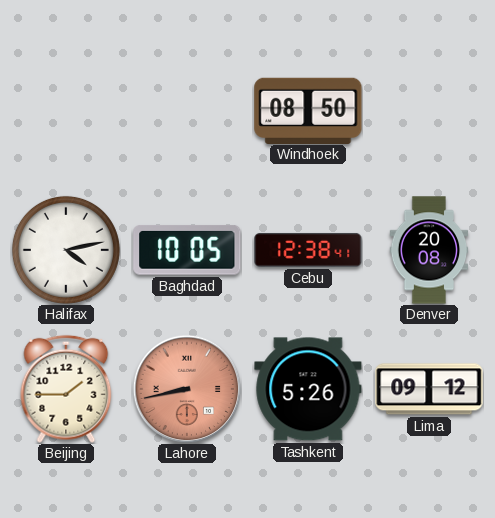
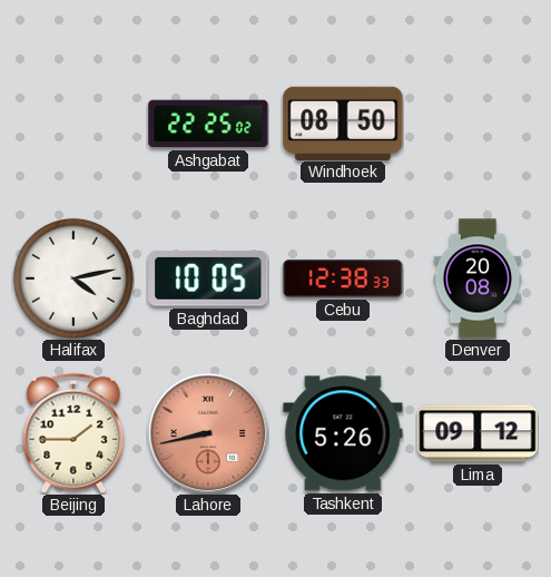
Ashgabat: none -> 22:25 (208, 124)
Cebu: 12:38:41 -> 12:38:33 (343, 278)
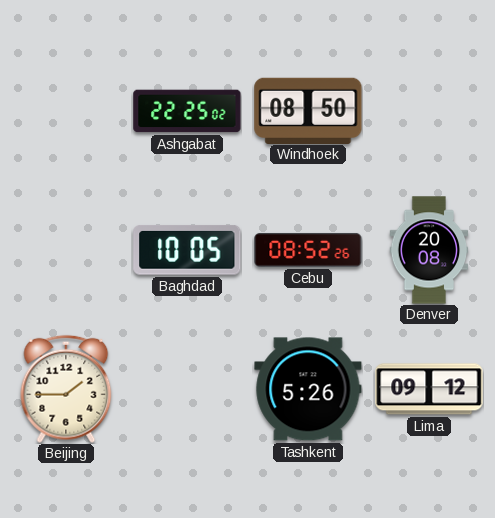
Halifax: 4:13 -> none (73, 278)
Cebu: 12:38 -> 08:52 (308, 250)
Lahore: 8:43 -> none (208, 433)
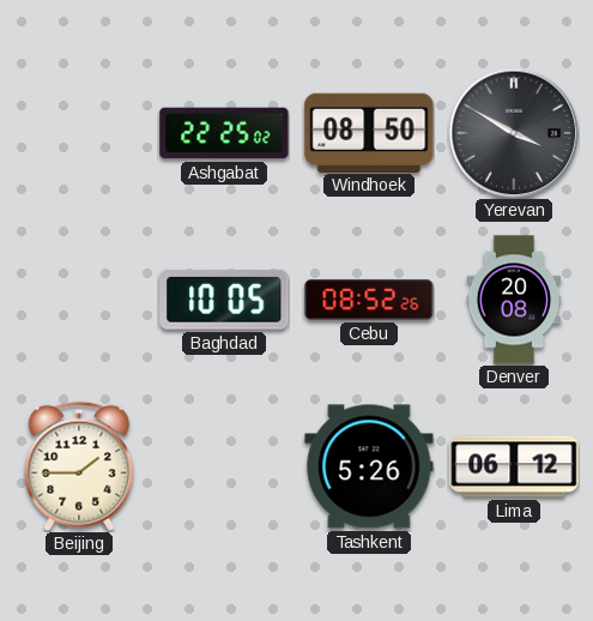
Yerevan: none -> 3:50 (514, 133)
Lima: 09:12 -> 06:12 (514, 466)
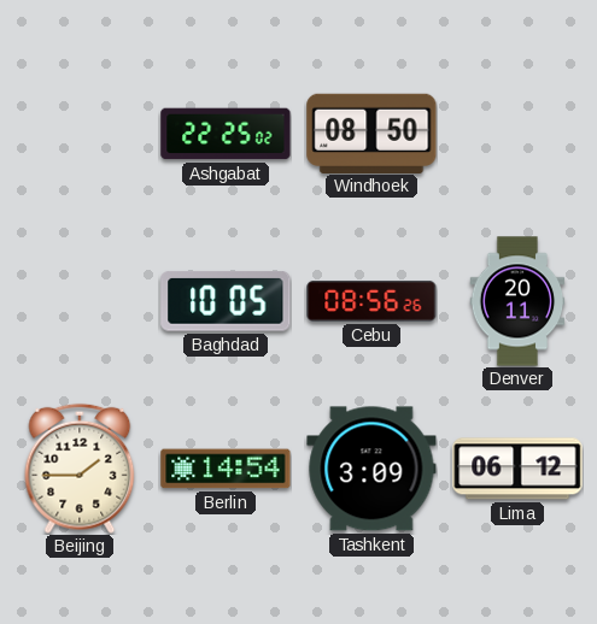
Yerevan: 3:50 -> none (514, 133)
Cebu: 08:52 -> 08:56 (371, 301)
Denver: 20:08 -> 20:11 (517, 301)
Berlin: none -> 14:54 (226, 469)
Tashkent: 5:26 -> 3:09 (371, 469)
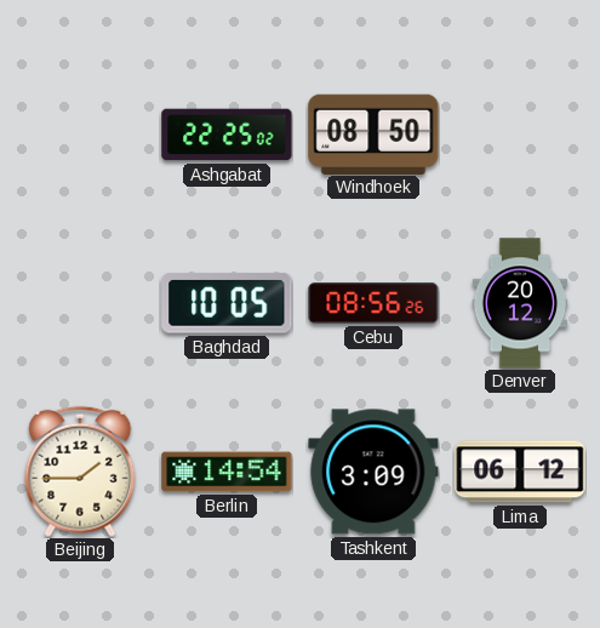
Denver: 20:11 -> 20:12 (520, 303)
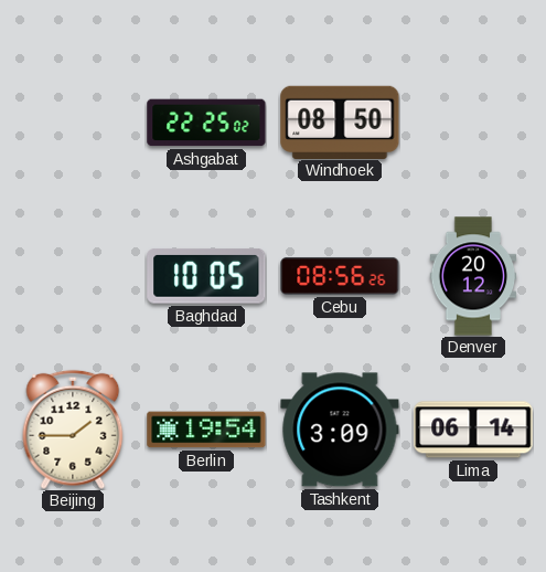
Berlin: 14:54 -> 19:54 (206, 430)
Lima: 06:12 -> 06:14 (473, 430)
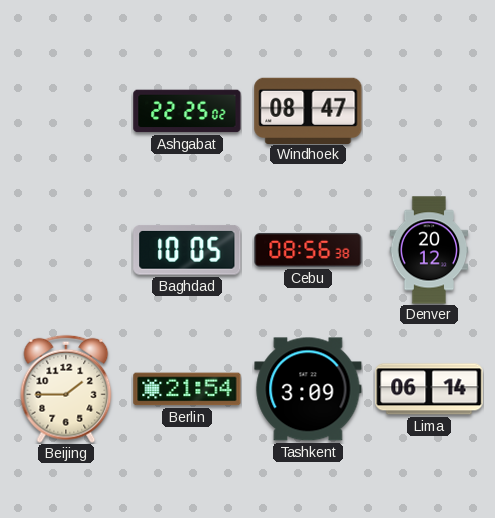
Windhoek: 08:50 -> 08:47 (308, 110)
Cebu: 08:56:26 -> 08:56:38 (308, 250)
Berlin: 19:54 -> 21:54 (187, 389)
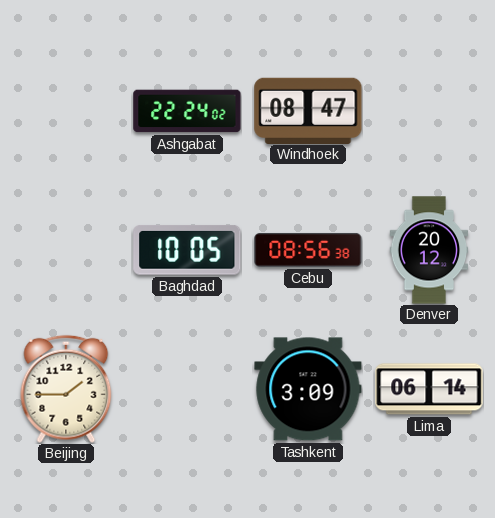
Ashgabat: 22:25 -> 22:24 (187, 111)
Berlin: 21:54 -> none (187, 389)
